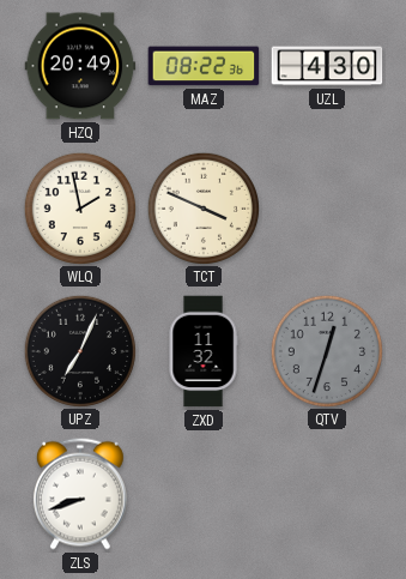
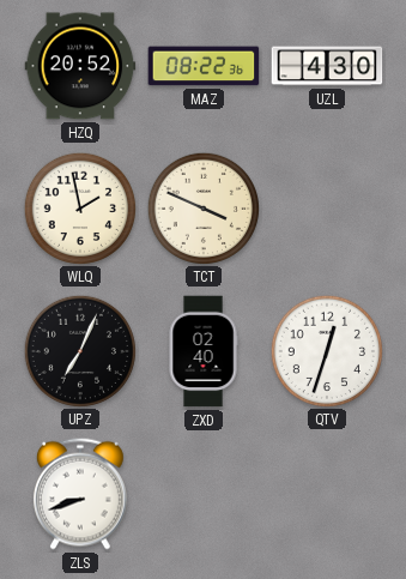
HZQ: 20:49 -> 20:52 (80, 66)
ZXD: 11:32 -> 02:40 (204, 351)
QTV dial: grey -> white (326, 350)
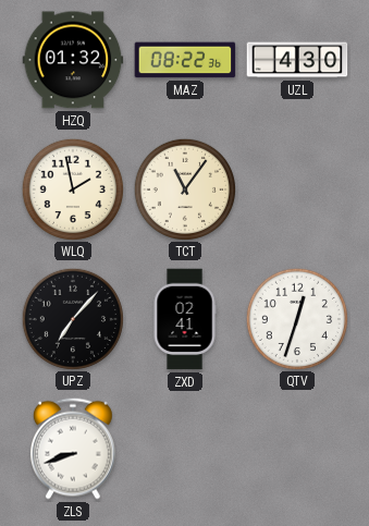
HZQ: 20:52 -> 01:32 (73, 60)
TCT: 3:49 -> 11:06 (184, 188)
UPZ: 7:04 -> 7:07 (72, 318)
ZXD: 02:40 -> 02:41 (185, 319)
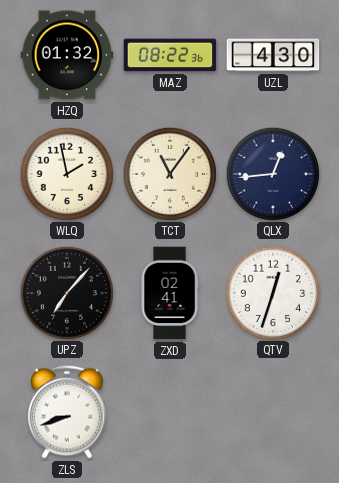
QLX: none -> 12:44 (272, 173)
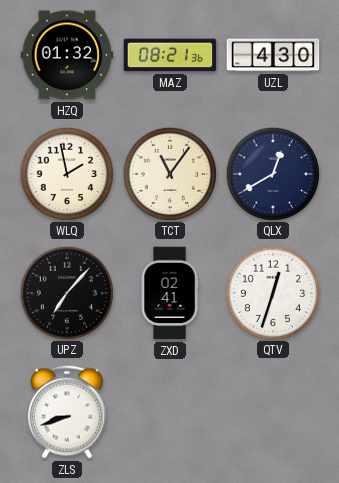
MAZ: 08:22 -> 08:21 (170, 55)
QLX: 12:44 -> 12:40 (272, 173)
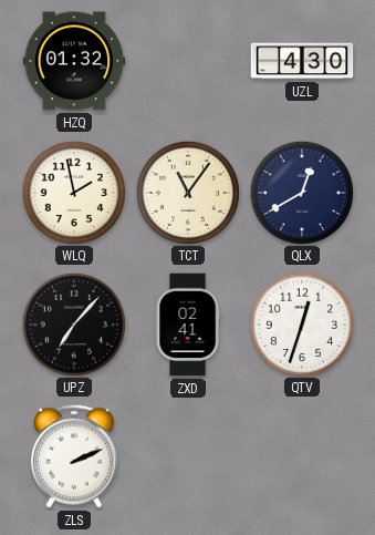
MAZ: 08:21 -> none (170, 55)
ZLS: 8:42 -> 2:11 (74, 456)
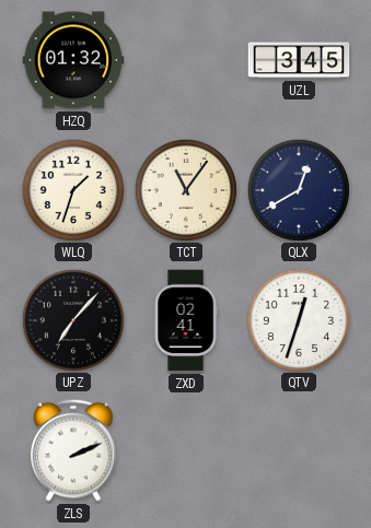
UZL: 4:30 -> 3:45 (299, 60)
WLQ: 1:58 -> 1:33 (72, 189)
